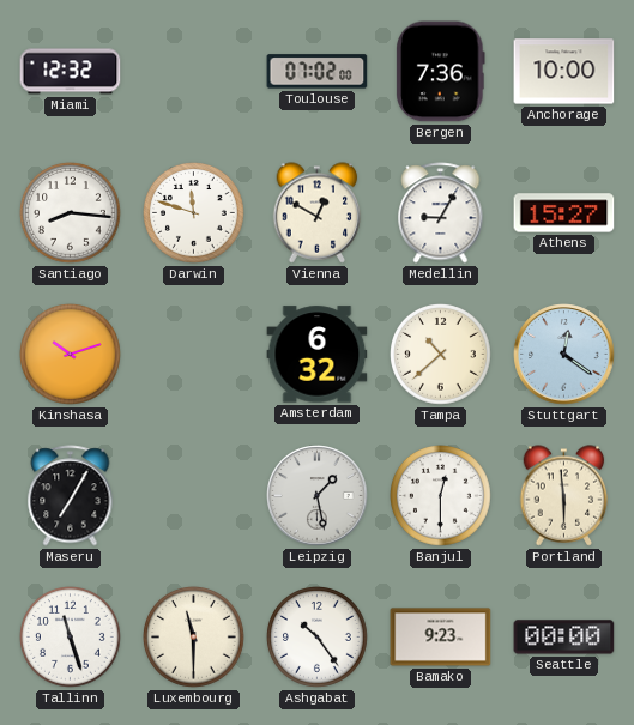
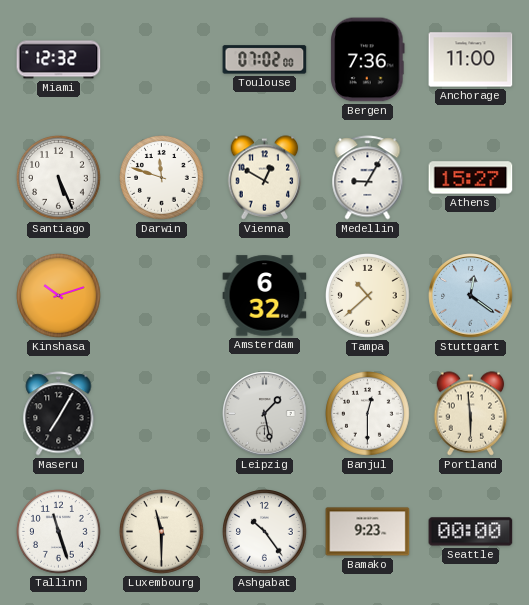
Anchorage: 10:00 -> 11:00 (471, 60)
Santiago: 8:16 -> 5:26 (59, 178)
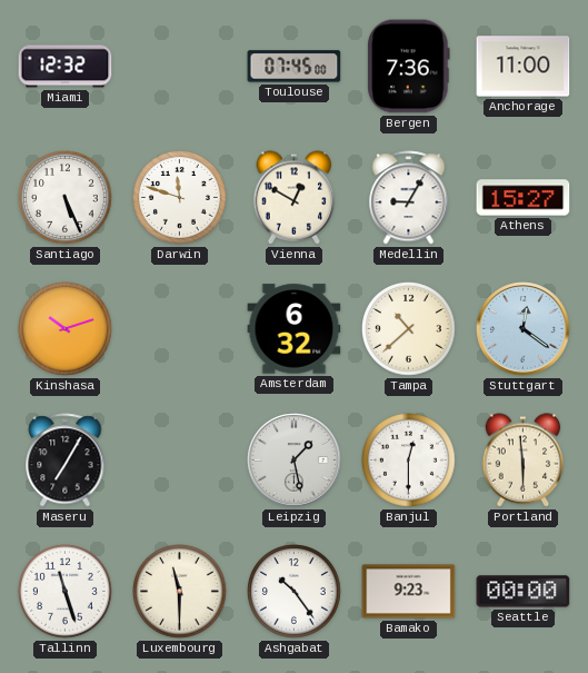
Toulouse: 07:02 -> 07:45 (295, 67)
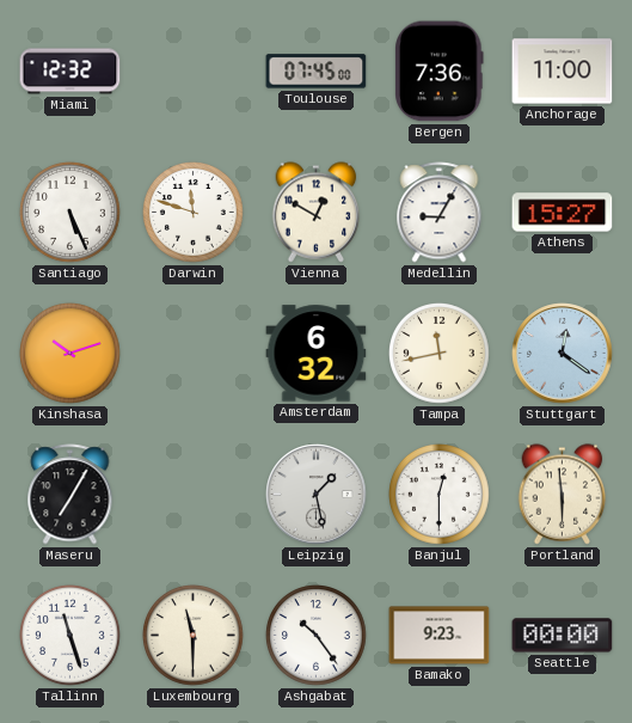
Tampa: 10:38 -> 11:43 (440, 354)
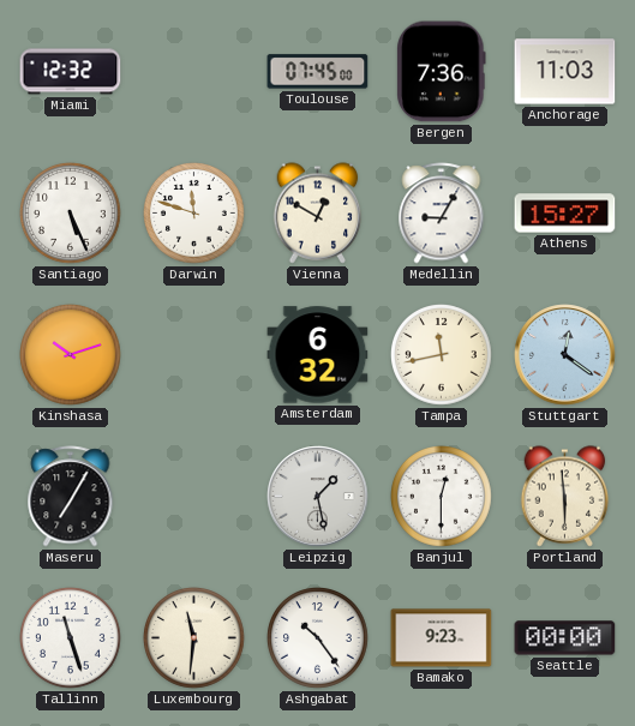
Anchorage: 11:00 -> 11:03 (565, 72)
Luxembourg: 11:30 -> 11:31 (194, 638)
